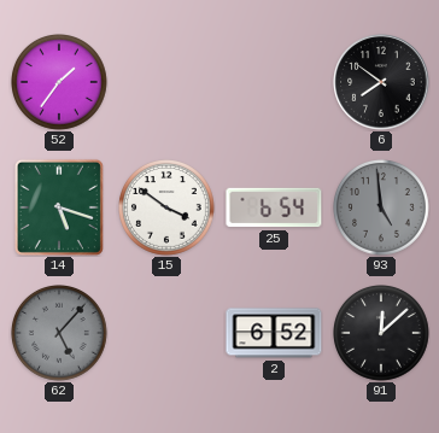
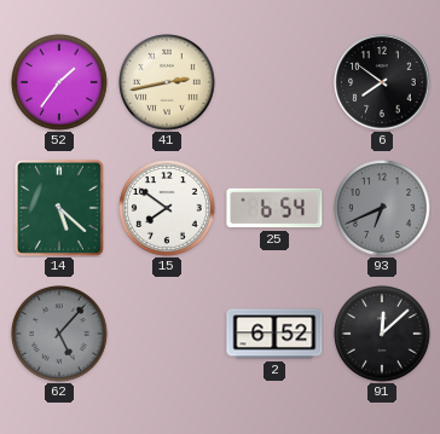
41: none -> 2:43 (168, 83)
14: 5:18 -> 5:22 (59, 208)
15: 3:51 -> 7:51 (168, 209)
93: 4:59 -> 6:41 (383, 209)
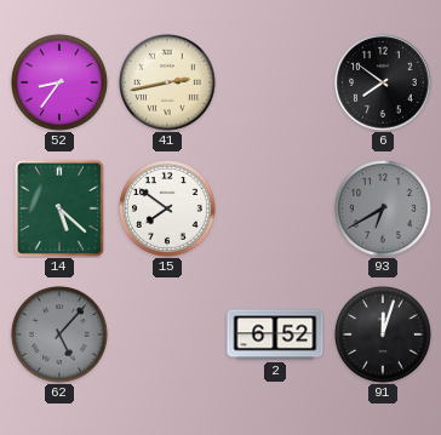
52: 1:36 -> 8:36 (61, 84)
25: 6:54 -> none (274, 208)
93: 6:41 -> 6:40 (384, 210)
91: 12:08 -> 12:03 (384, 336)
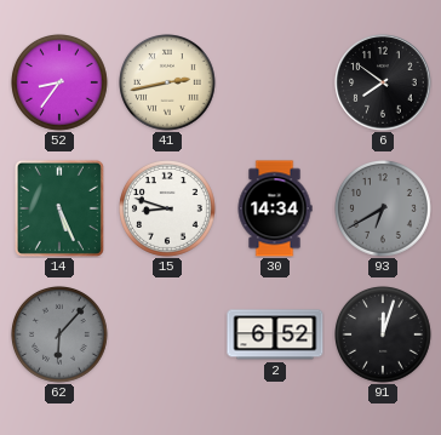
14: 5:22 -> 5:26 (59, 208)
15: 7:51 -> 8:48 (168, 210)
30: none -> 14:34 (275, 208)
62: 5:07 -> 6:07 (61, 336)
